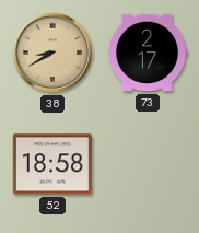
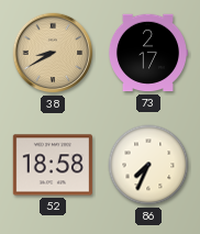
86: none -> 7:34 (148, 165)
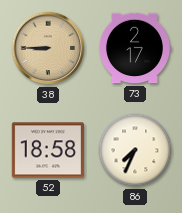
38: 8:40 -> 8:45 (48, 48)
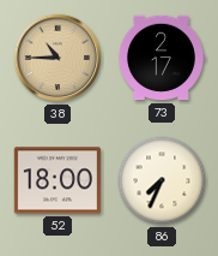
38: 8:45 -> 10:45 (57, 58)
52: 18:58 -> 18:00 (56, 180)
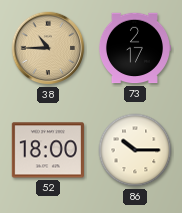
86: 7:34 -> 10:15 (135, 150)
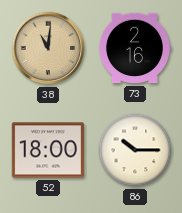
38: 10:45 -> 11:01 (48, 48)
73: 2:17 -> 2:16 (134, 48)
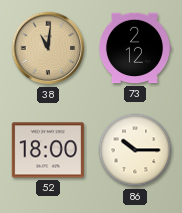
73: 2:16 -> 2:12 (134, 48)
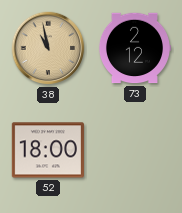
38: 11:01 -> 10:58 (48, 48)
86: 10:15 -> none (135, 150)
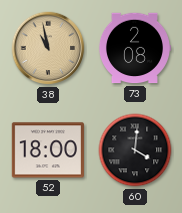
73: 2:12 -> 2:08 (134, 48)
60: none -> 4:01 (135, 150)
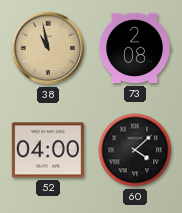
52: 18:00 -> 04:00 (47, 150)
60: 4:01 -> 4:08 (135, 150)
